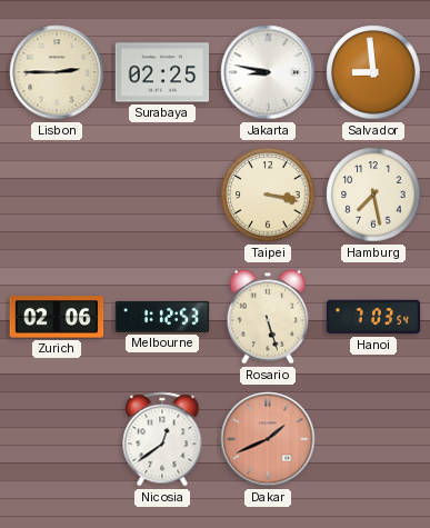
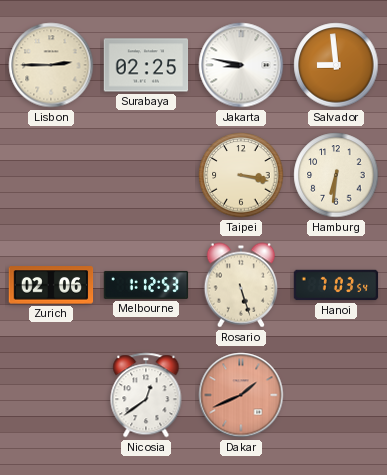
Hamburg: 7:28 -> 6:31 (336, 175)
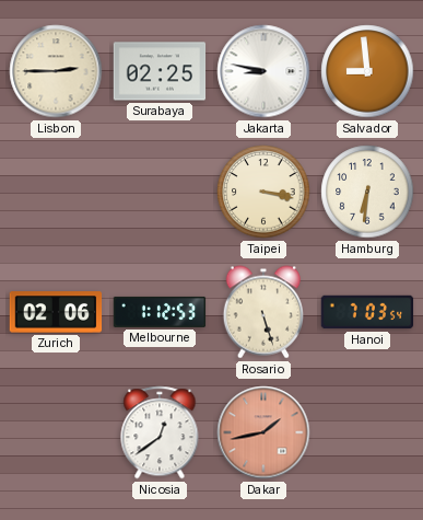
Dakar: 1:41 -> 1:43 (263, 432)
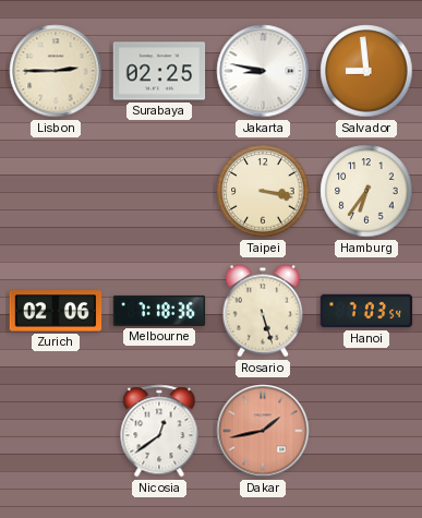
Hamburg: 6:31 -> 6:36 (366, 191)
Melbourne: 1:12 -> 7:18 (159, 311)
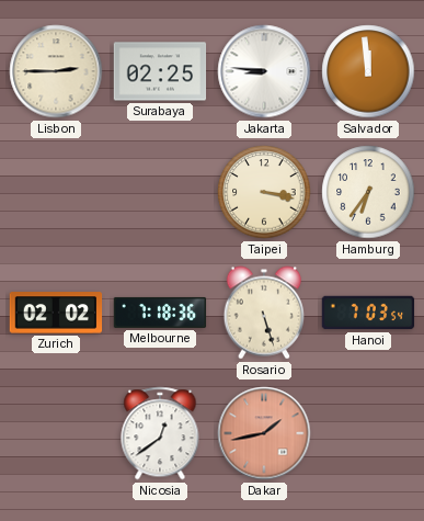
Jakarta: 8:47 -> 8:46 (264, 71)
Salvador: 8:59 -> 11:59 (368, 71)
Zurich: 02:06 -> 02:02 (56, 313)
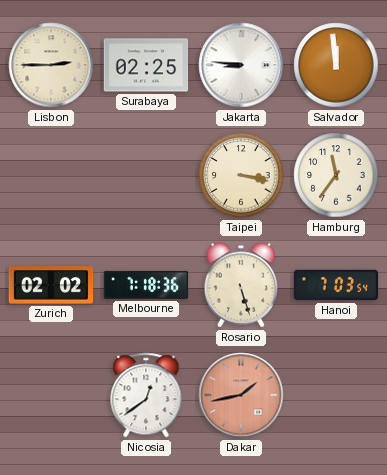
Hamburg: 6:36 -> 11:36 (336, 175)
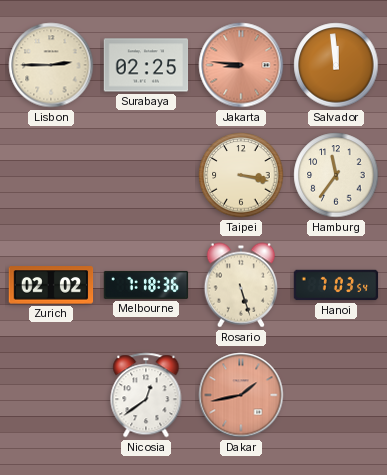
Jakarta dial: white -> salmon (241, 65)
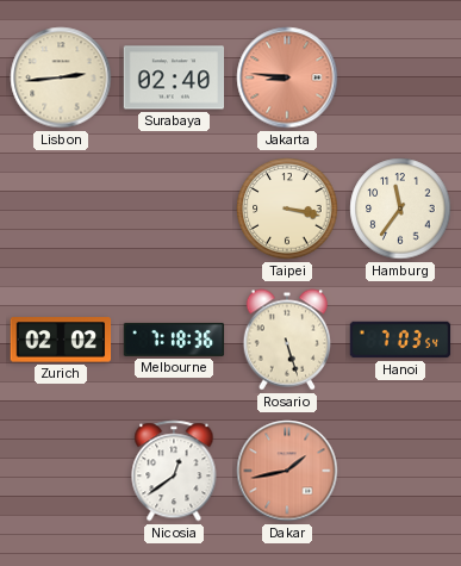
Lisbon: 2:45 -> 2:44 (61, 77)
Surabaya: 02:25 -> 02:40 (174, 77)
Salvador: 11:59 -> none (336, 65)
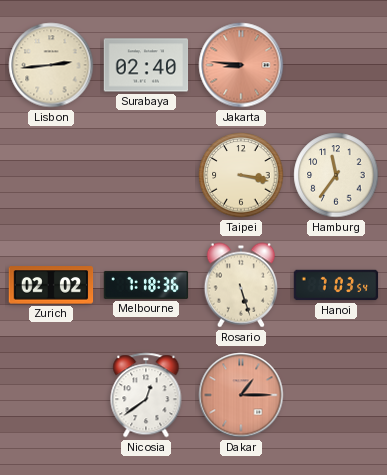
Dakar: 1:43 -> 1:15 (241, 395)
